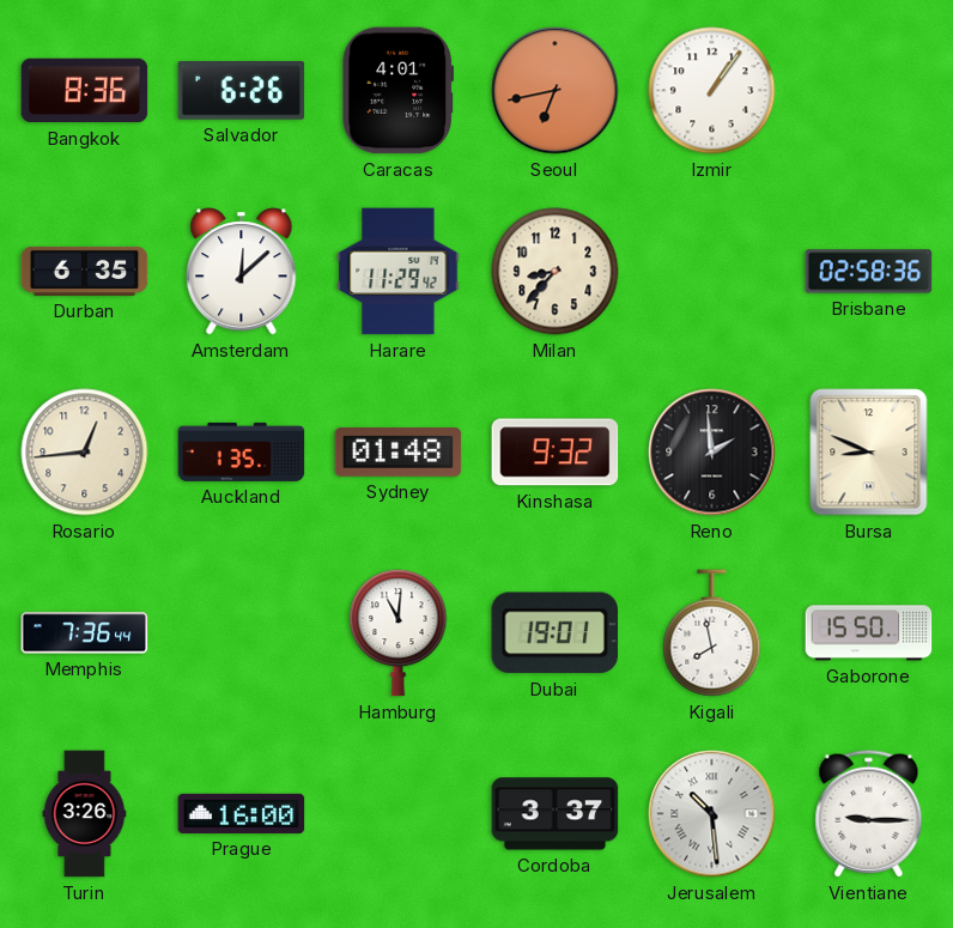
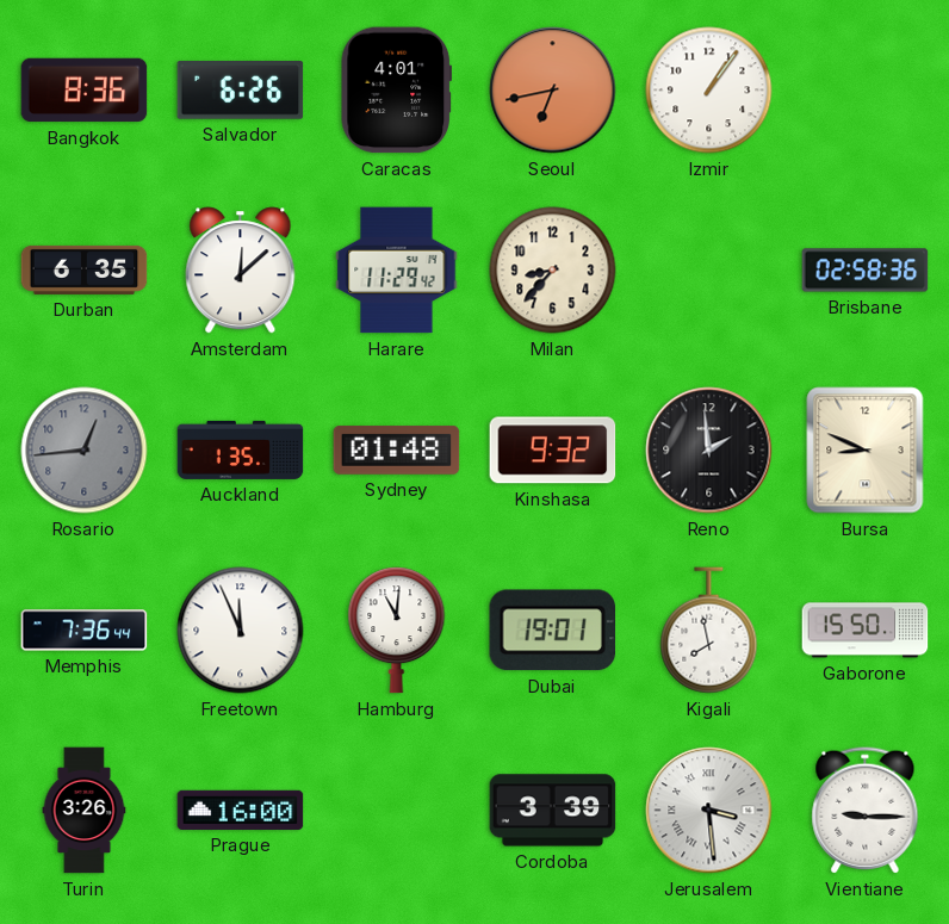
Rosario dial: cream -> grey (85, 451)
Freetown: none -> 11:56 (241, 631)
Cordoba: 3:37 -> 3:39 (553, 811)
Jerusalem: 10:29 -> 3:29 (709, 811)
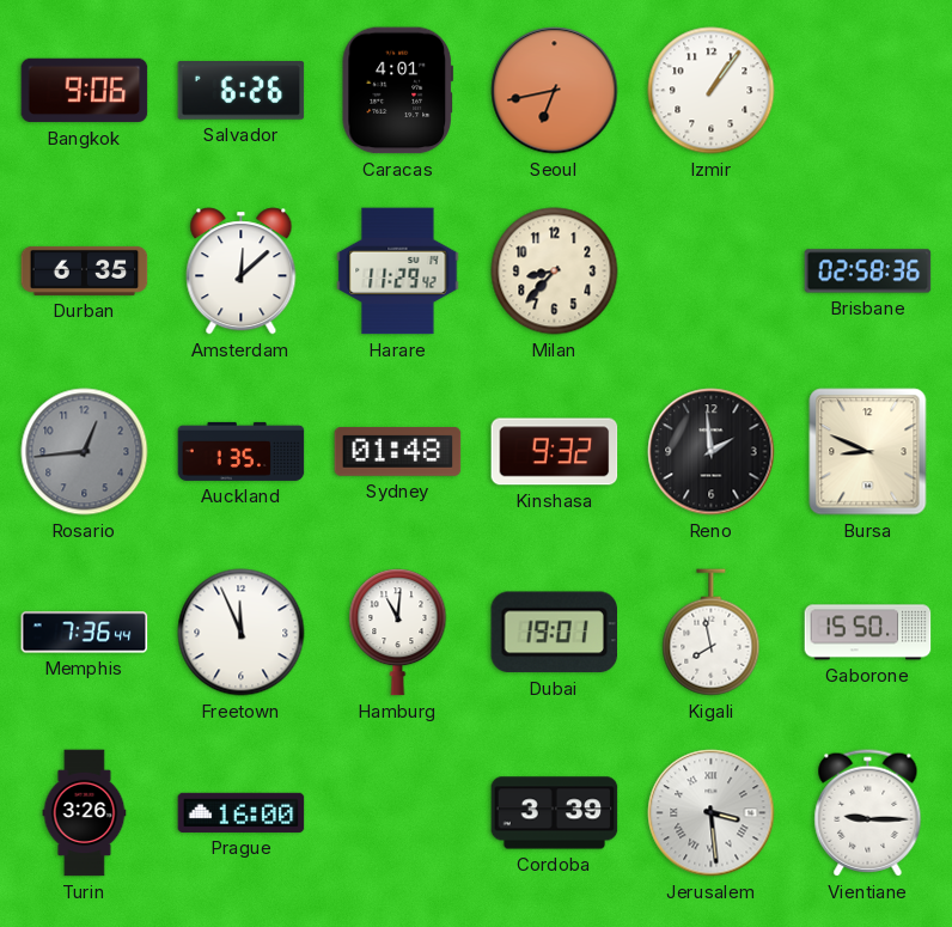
Bangkok: 8:36 -> 9:06 (85, 91)
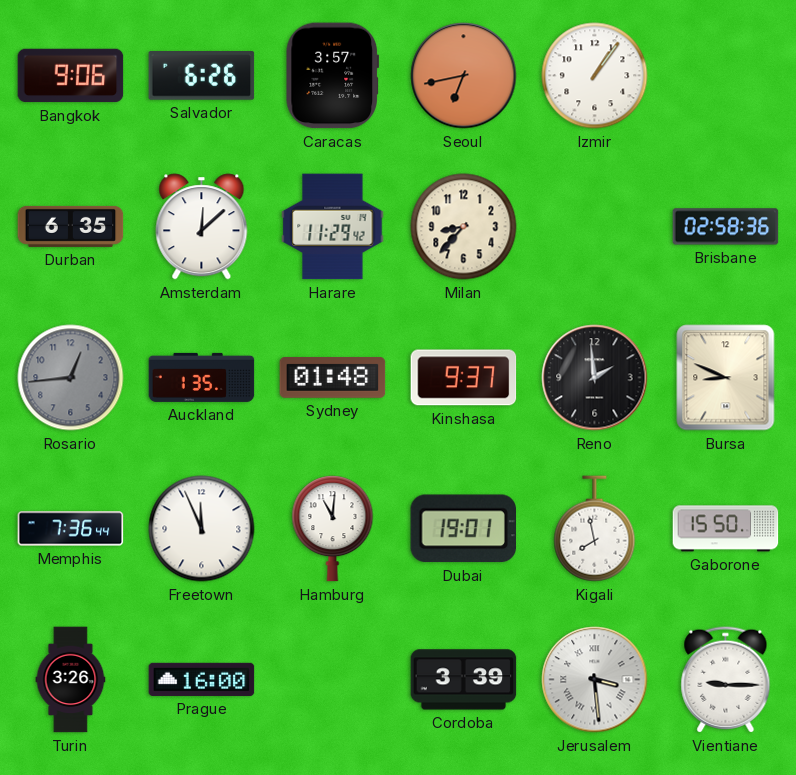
Caracas: 4:01 -> 3:57 (332, 76)
Kinshasa: 9:32 -> 9:37 (464, 378)
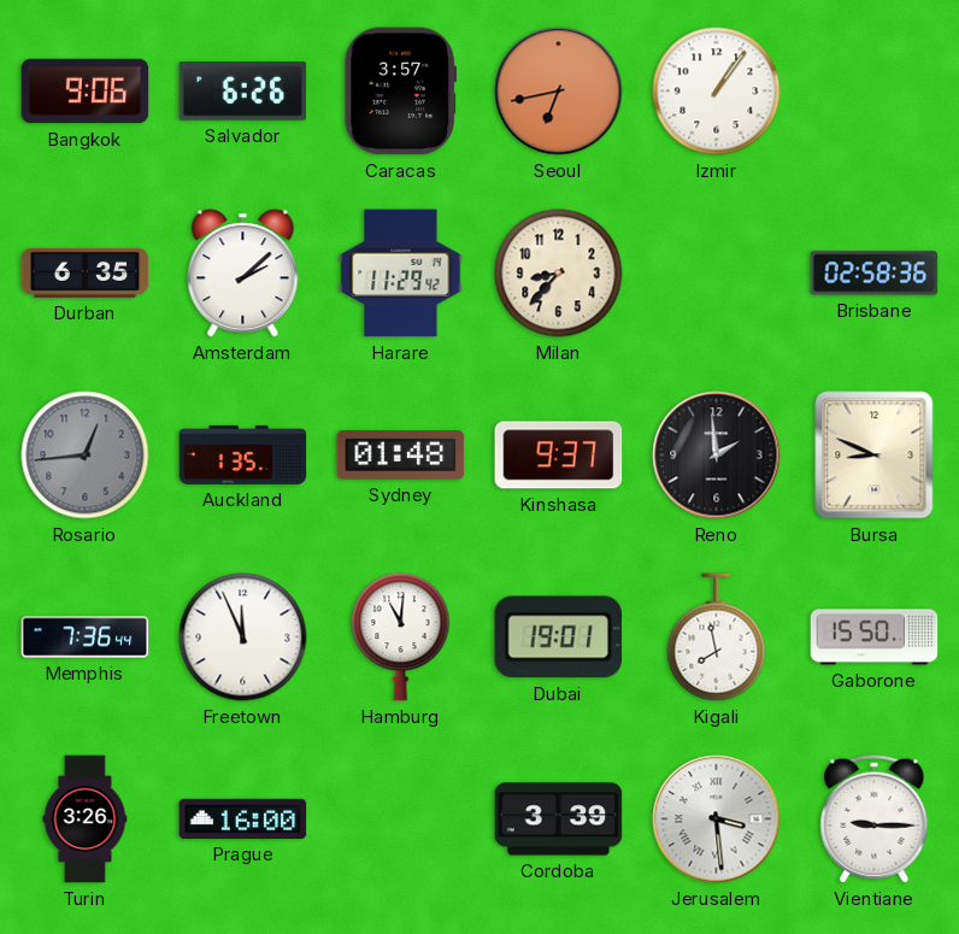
Amsterdam: 12:08 -> 2:08 (243, 274)
